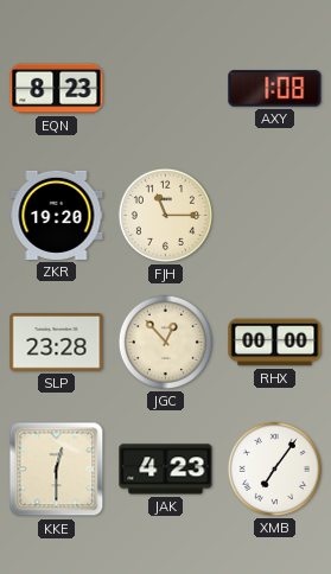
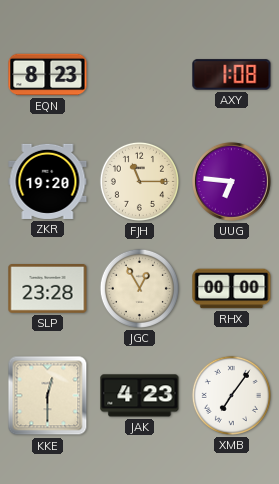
UUG: none -> 6:46 (232, 182)
JGC: 12:53 -> 12:55 (139, 288)
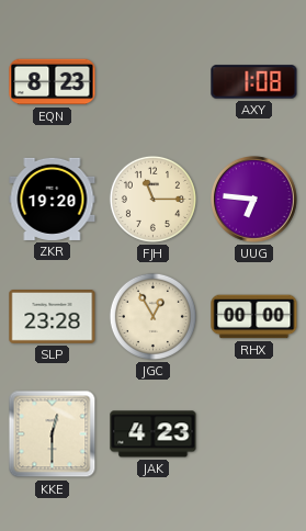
XMB: 7:06 -> none (231, 395)
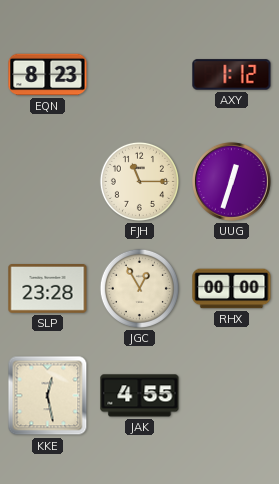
AXY: 1:08 -> 1:12 (232, 75)
ZKR: 19:20 -> none (53, 199)
UUG: 6:46 -> 12:33 (232, 182)
KKE: 12:30 -> 12:28 (48, 396)
JAK: 4:23 -> 4:55 (140, 396)
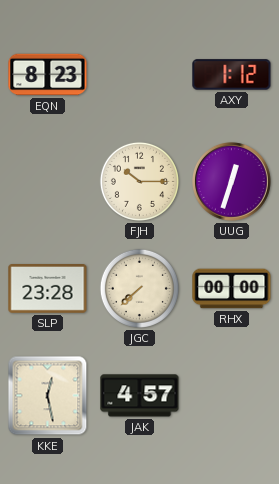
FJH: 11:15 -> 10:15 (139, 181)
JGC: 12:55 -> 7:38 (139, 288)
JAK: 4:55 -> 4:57 (140, 396)
